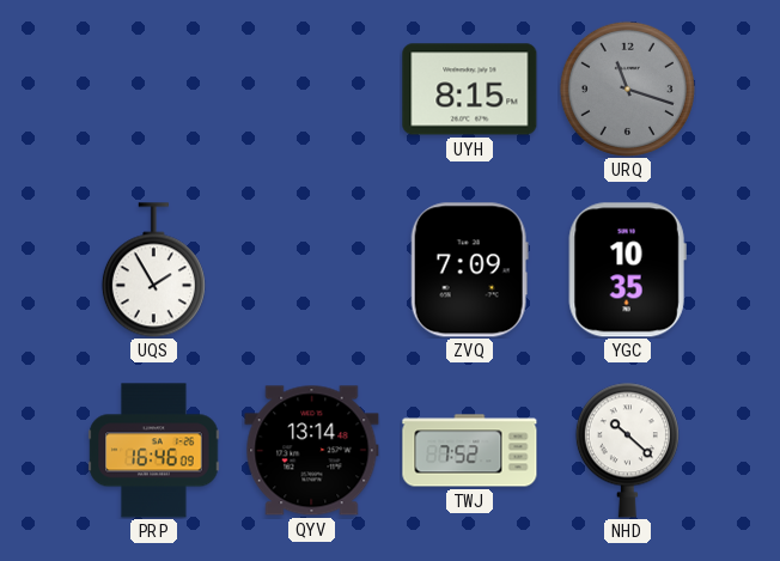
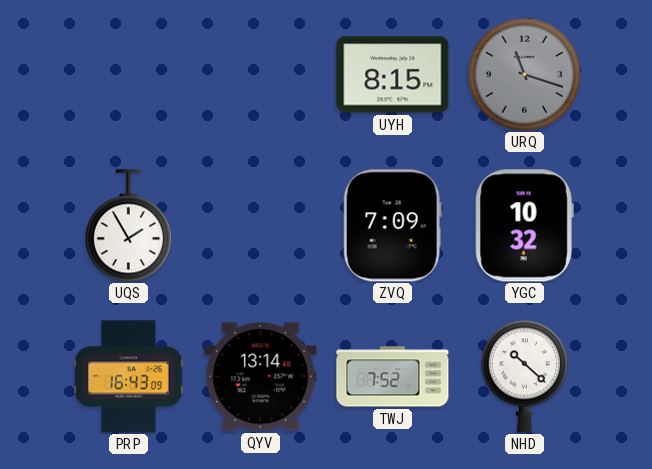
YGC: 10:35 -> 10:32 (524, 226)
PRP: 16:46 -> 16:43 (129, 377)
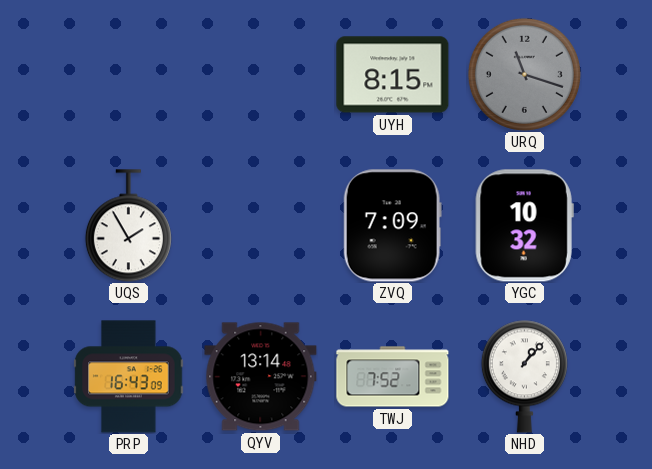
NHD: 10:22 -> 1:07 (524, 376)
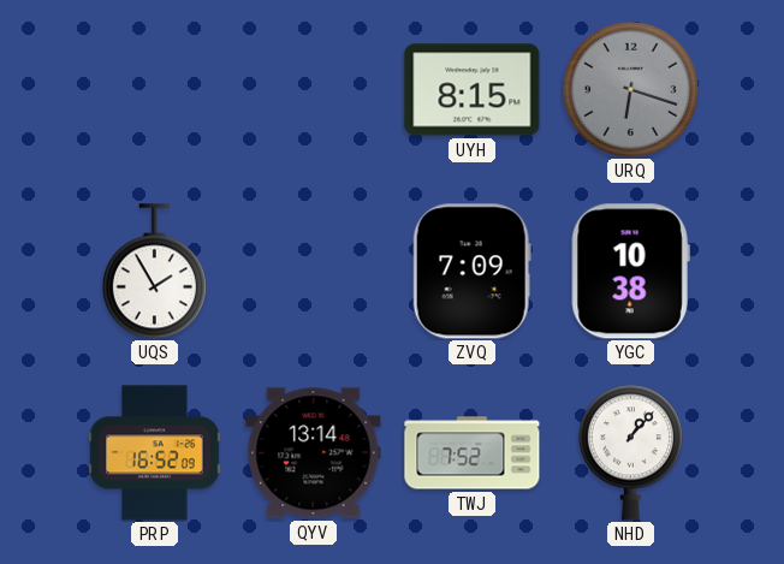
URQ: 11:18 -> 6:18 (630, 89)
YGC: 10:32 -> 10:38 (630, 272)
PRP: 16:43 -> 16:52 (155, 453)
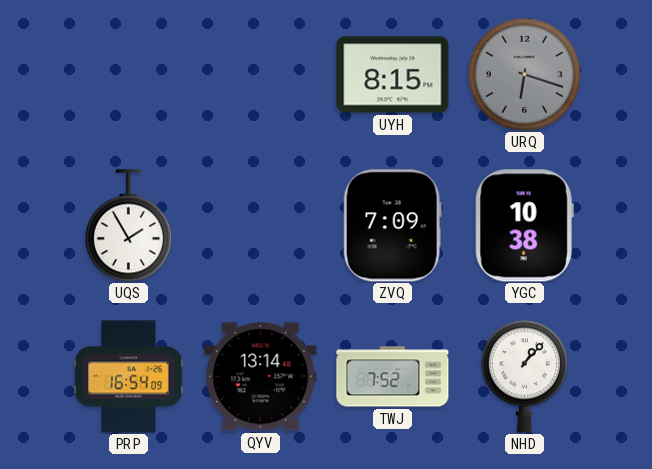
PRP: 16:52 -> 16:54 (129, 377)
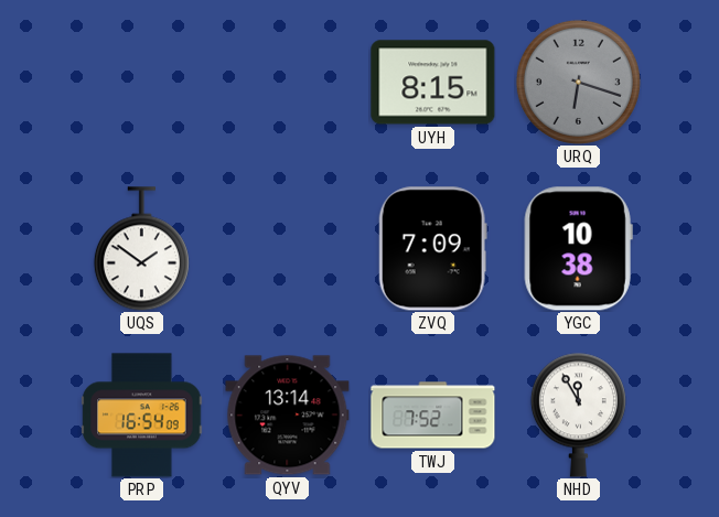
UQS: 1:55 -> 1:51 (141, 249)
NHD: 1:07 -> 11:55 (578, 414)
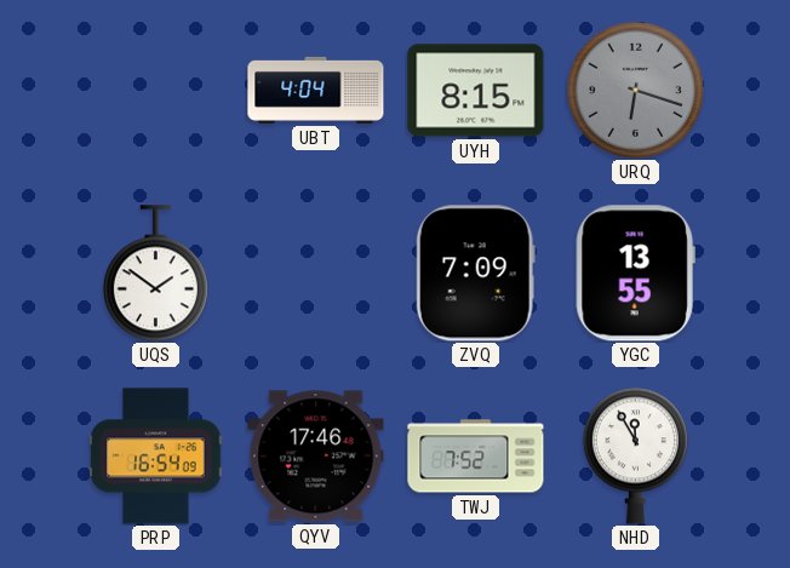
UBT: none -> 4:04 (316, 90)
YGC: 10:38 -> 13:55 (635, 274)
QYV: 13:14 -> 17:46 (316, 457)
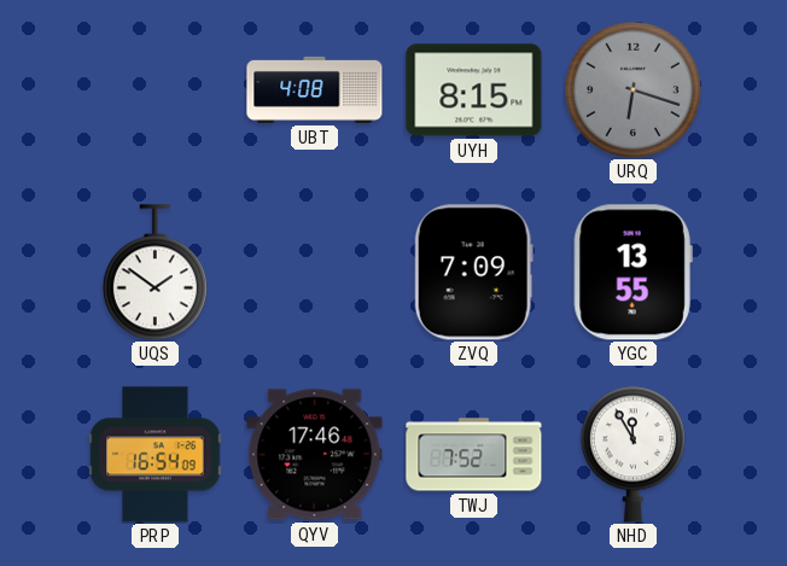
UBT: 4:04 -> 4:08 (315, 89)
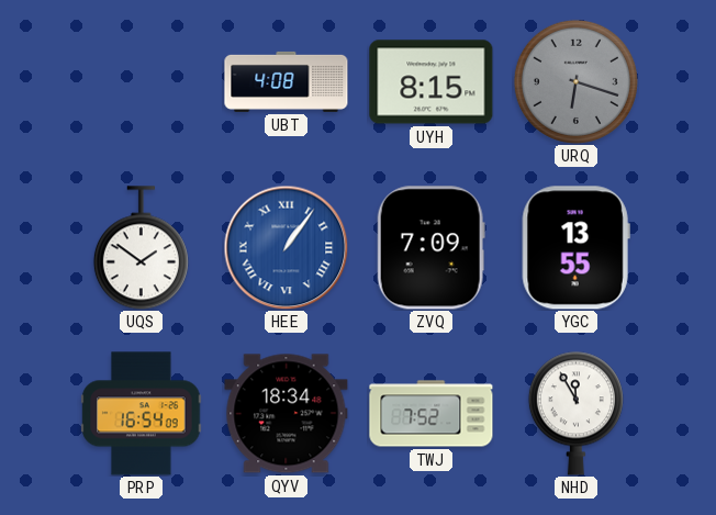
HEE: none -> 1:06 (286, 247)
QYV: 17:46 -> 18:34 (287, 414)
